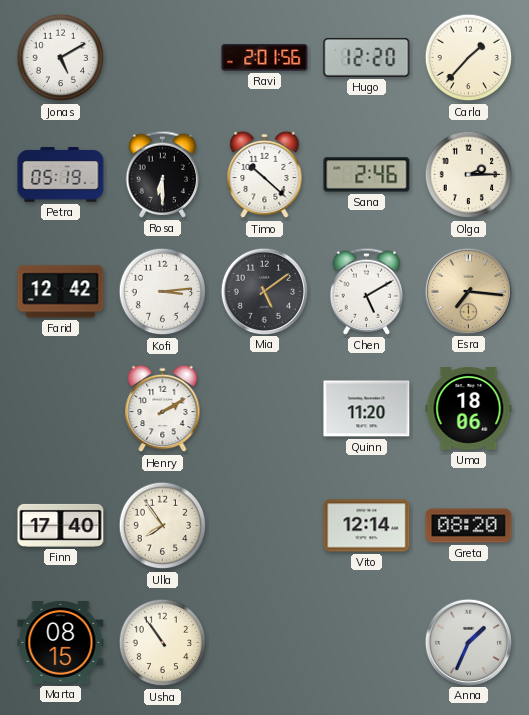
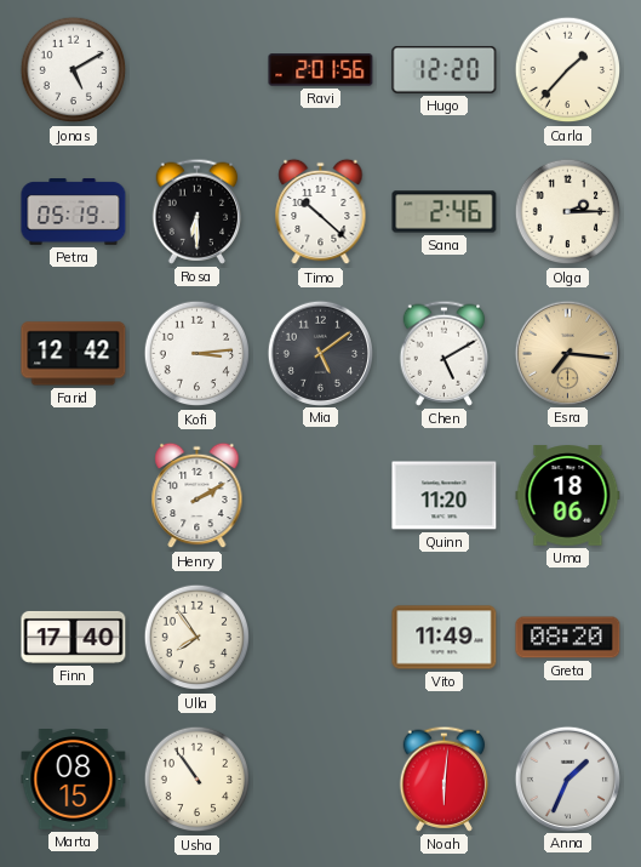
Vito: 12:14 -> 11:49 (445, 638)
Noah: none -> 6:01 (445, 778)
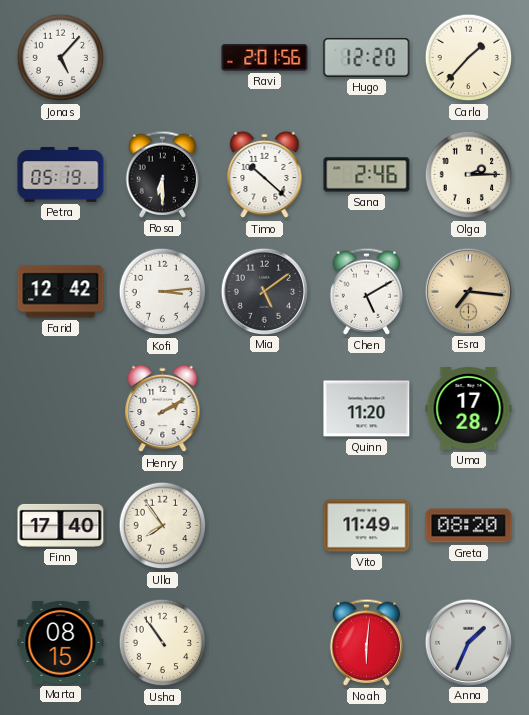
Jonas: 5:10 -> 5:07 (61, 58)
Uma: 18:06 -> 17:28 (469, 409)
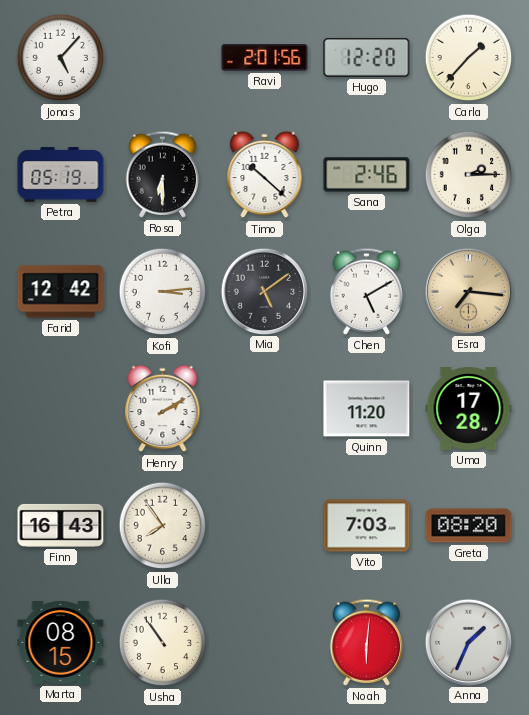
Finn: 17:40 -> 16:43 (61, 525)
Vito: 11:49 -> 7:03 (367, 526)
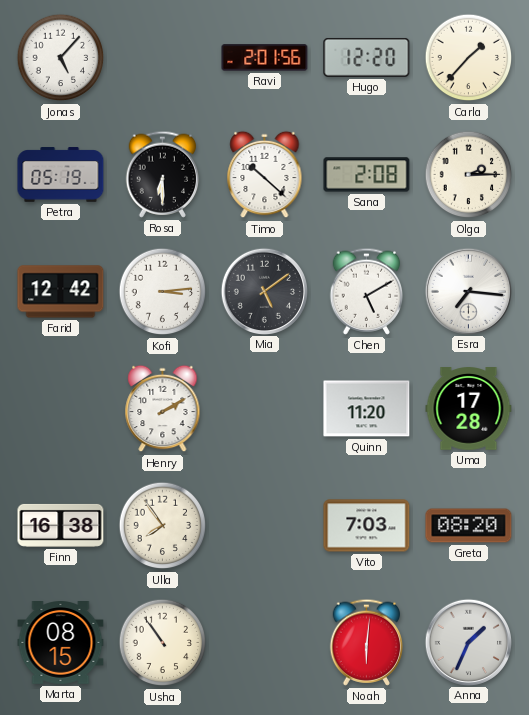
Sana: 2:46 -> 2:08 (367, 175)
Esra dial: champagne -> white (468, 291)
Finn: 16:43 -> 16:38 (61, 525)
